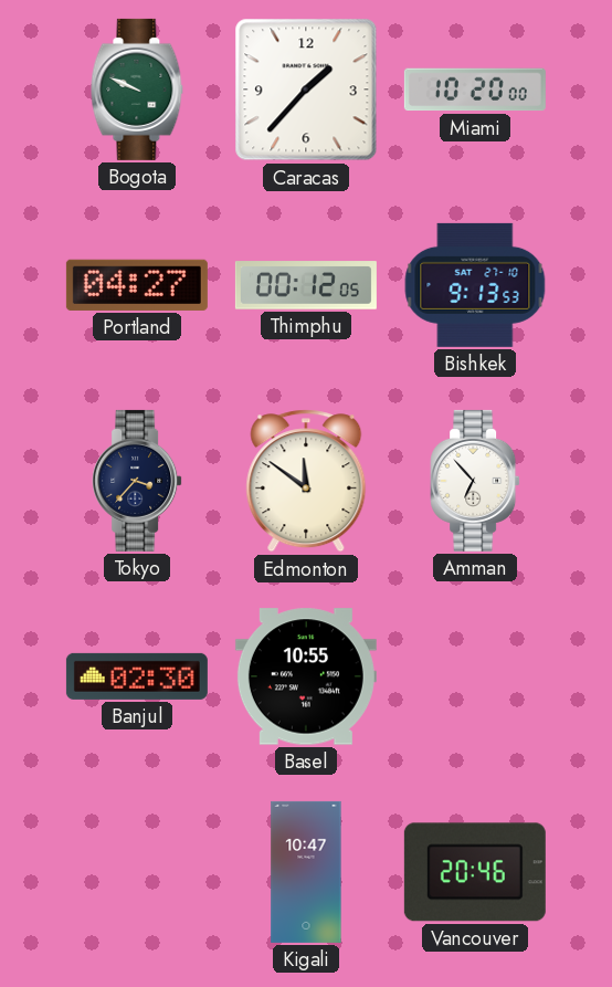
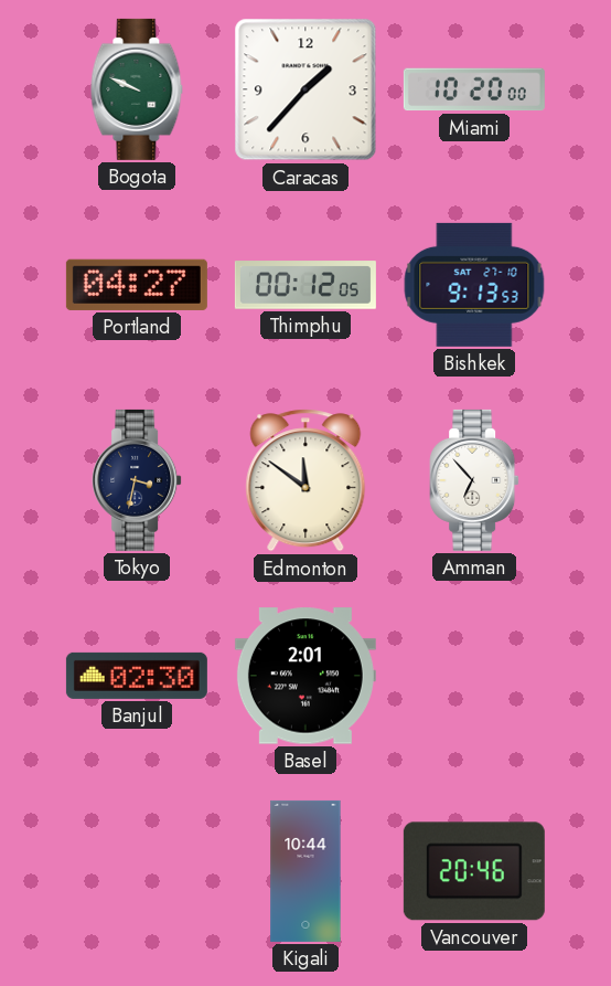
Tokyo: 3:37 -> 3:32 (137, 480)
Basel: 10:55 -> 2:01 (305, 676)
Kigali: 10:47 -> 10:44 (305, 871)
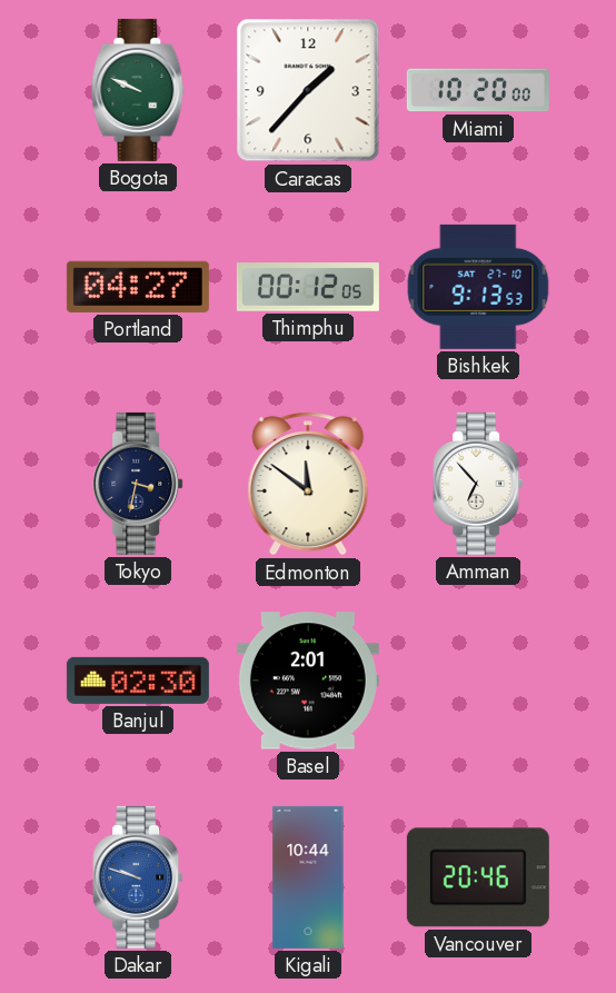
Dakar: none -> 9:48 (138, 877)
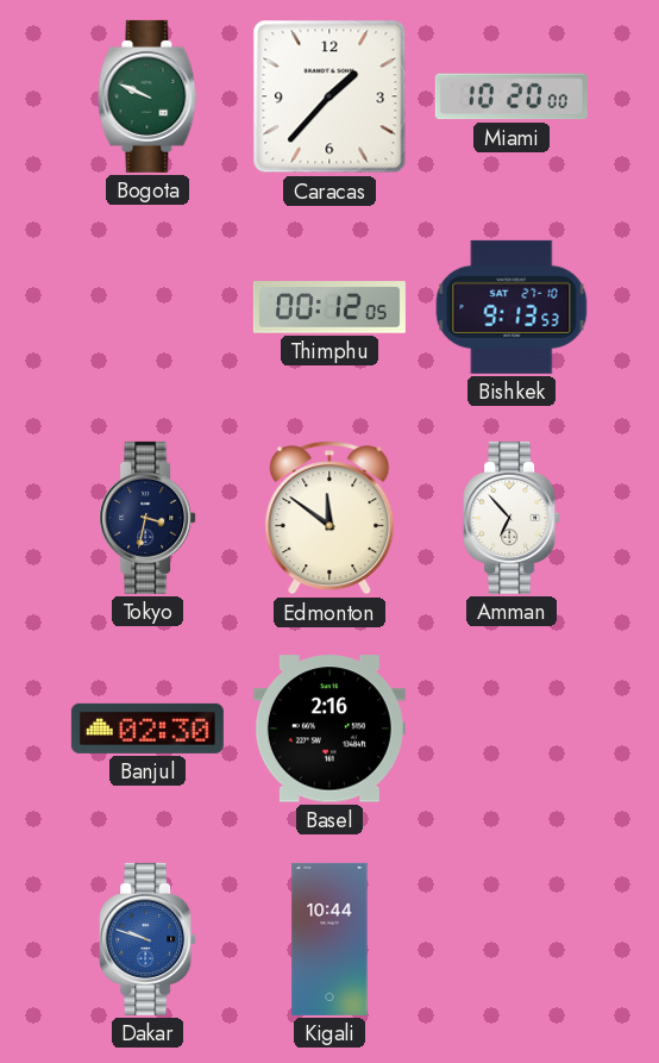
Portland: 04:27 -> none (138, 287)
Basel: 2:01 -> 2:16 (329, 729)
Vancouver: 20:46 -> none (478, 877)
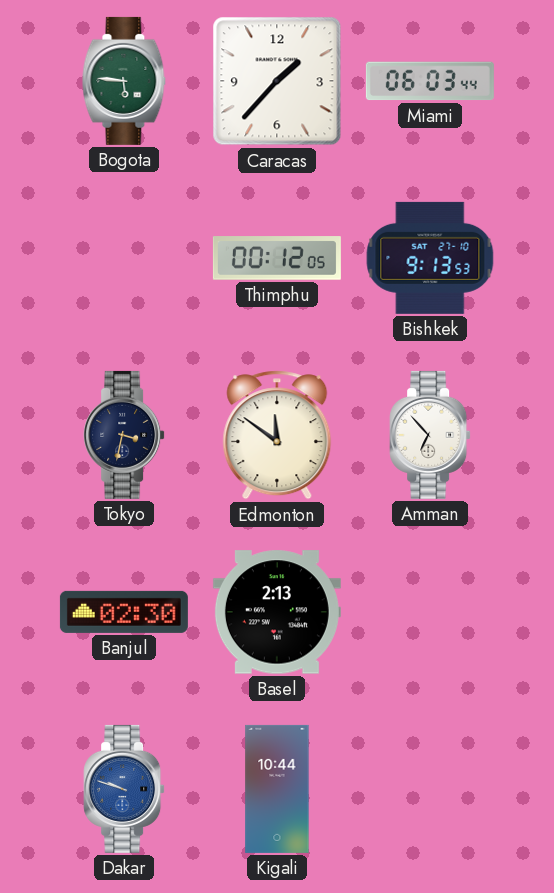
Bogota: 9:49 -> 5:46 (124, 81)
Miami: 10:20 -> 06:03 (430, 81)
Basel: 2:16 -> 2:13 (277, 612)
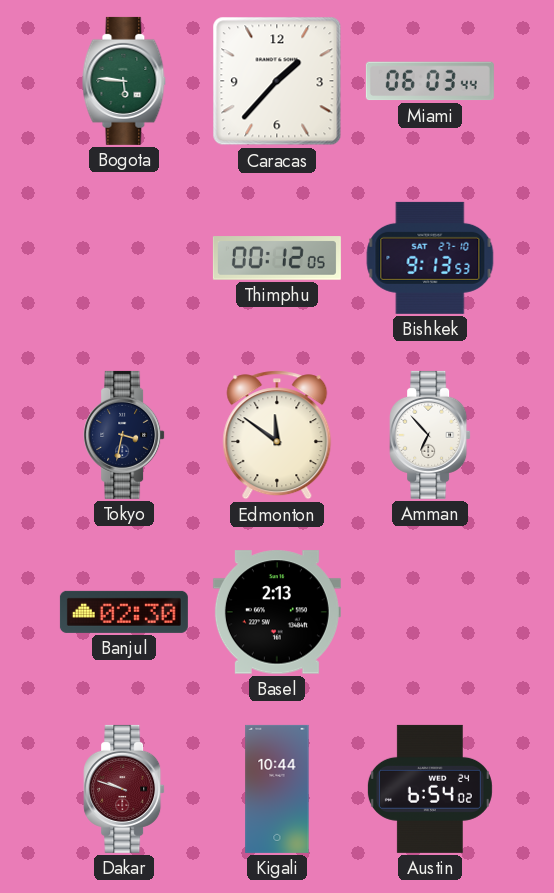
Dakar dial: blue -> burgundy (124, 789)
Austin: none -> 6:54 (430, 789)
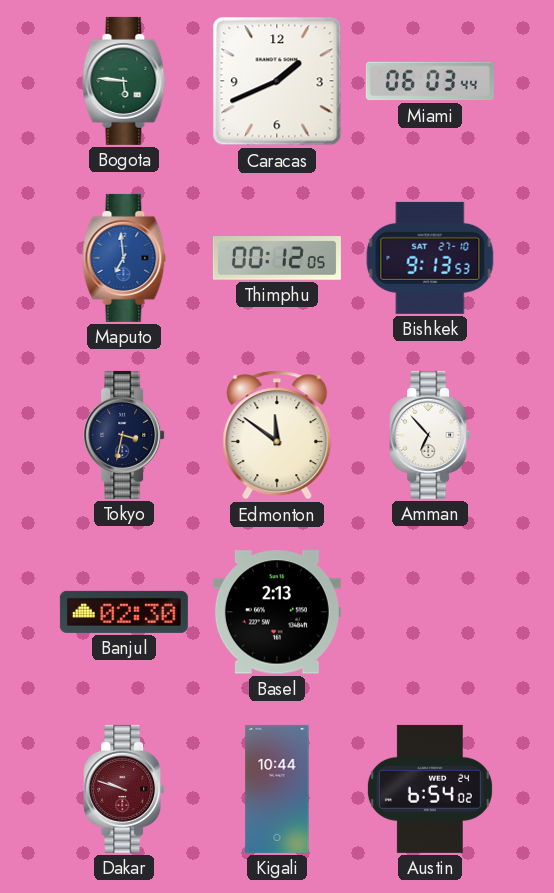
Caracas: 1:37 -> 1:41 (277, 81)
Maputo: none -> 6:59 (124, 258)
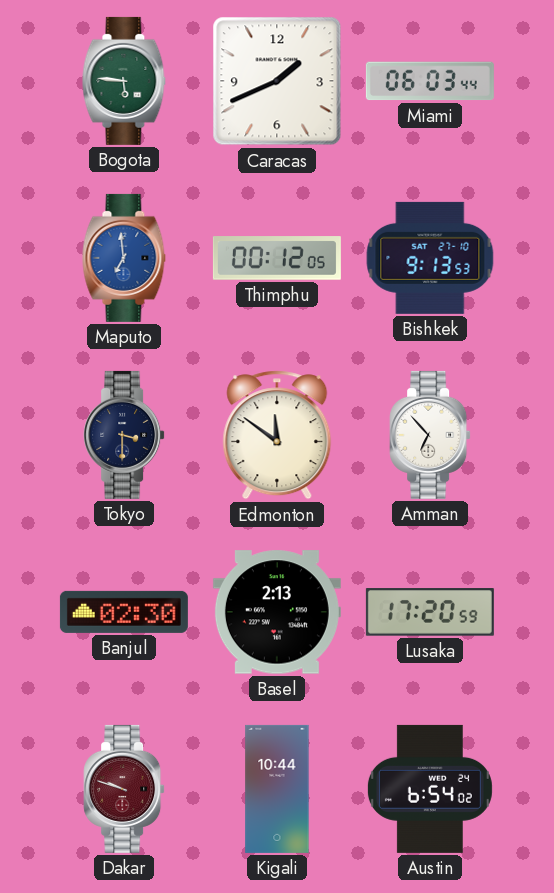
Tokyo: 3:32 -> 3:30 (124, 435)
Lusaka: none -> 17:20 (430, 612)
